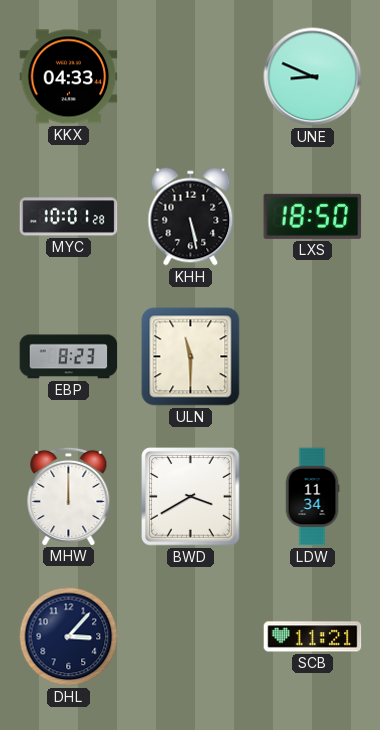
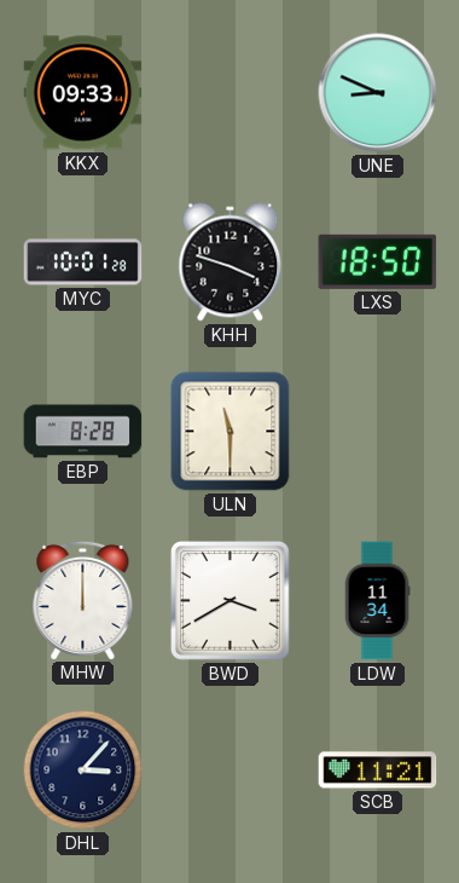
KKX: 04:33 -> 09:33 (83, 93)
KHH: 5:28 -> 3:48 (231, 262)
EBP: 8:23 -> 8:28 (83, 432)
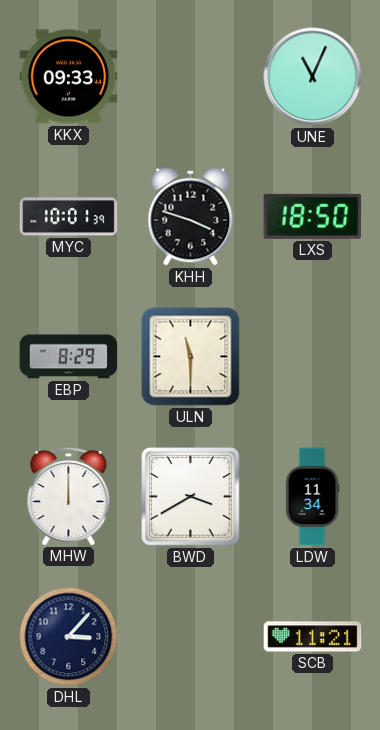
UNE: 8:49 -> 11:04 (313, 77)
MYC: 10:01:28 -> 10:01:39 (69, 217)
EBP: 8:28 -> 8:29 (69, 357)
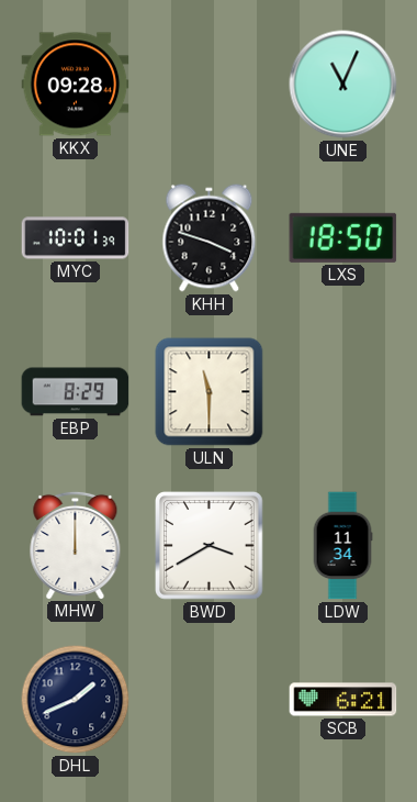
KKX: 09:33 -> 09:28 (76, 85)
DHL: 3:07 -> 1:41 (76, 700)
SCB: 11:21 -> 6:21 (343, 700)
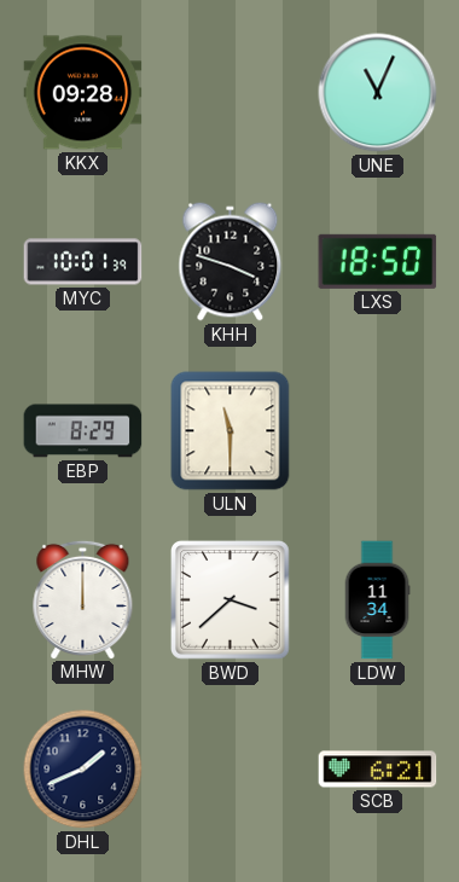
BWD: 3:40 -> 3:38 (231, 600)
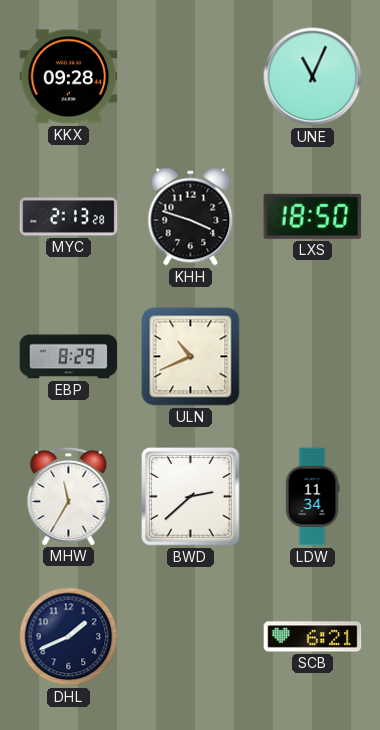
MYC: 10:01 -> 2:13 (69, 217)
ULN: 11:30 -> 10:41 (191, 357)
MHW: 12:00 -> 11:35 (69, 496)
BWD: 3:38 -> 2:38 (191, 497)
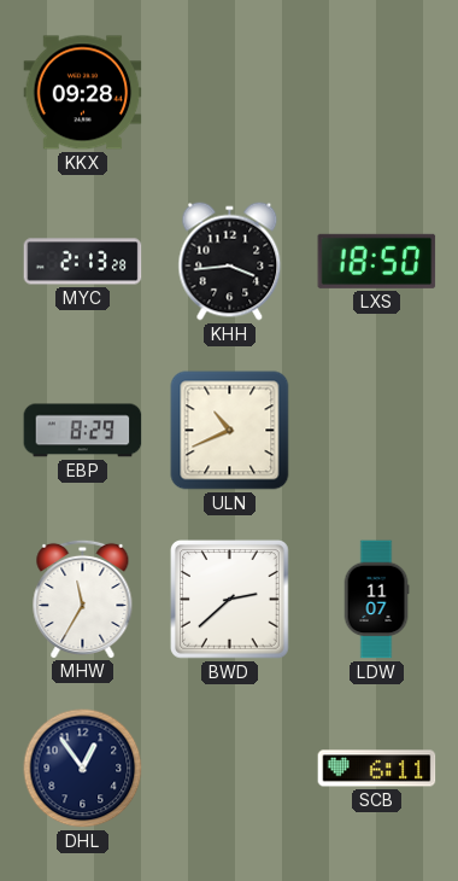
UNE: 11:04 -> none (313, 77)
KHH: 3:48 -> 3:44 (230, 262)
LDW: 11:34 -> 11:07 (376, 600)
DHL: 1:41 -> 12:54 (83, 769)
SCB: 6:21 -> 6:11 (377, 769)
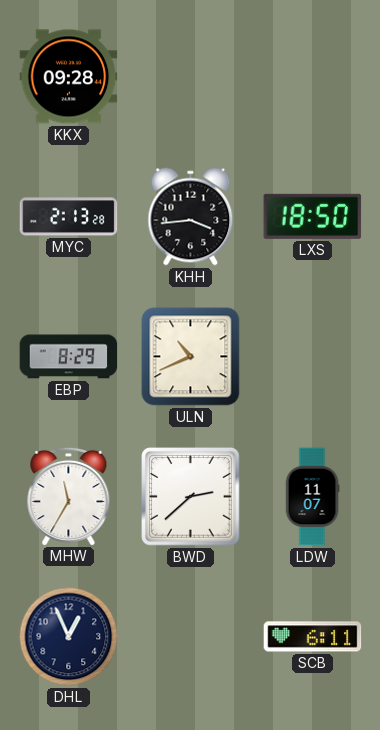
DHL: 12:54 -> 12:56 (69, 637)
